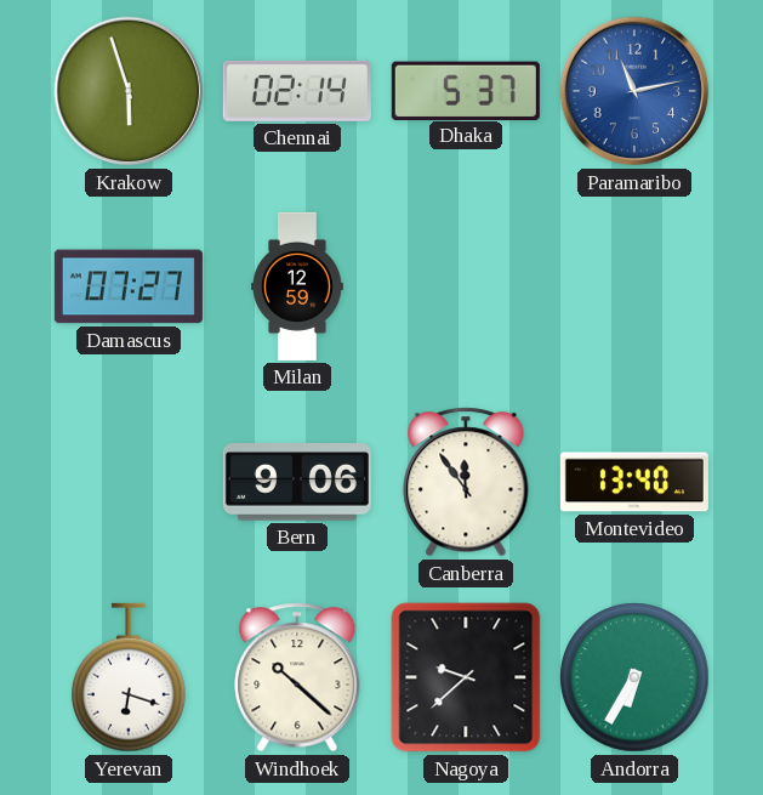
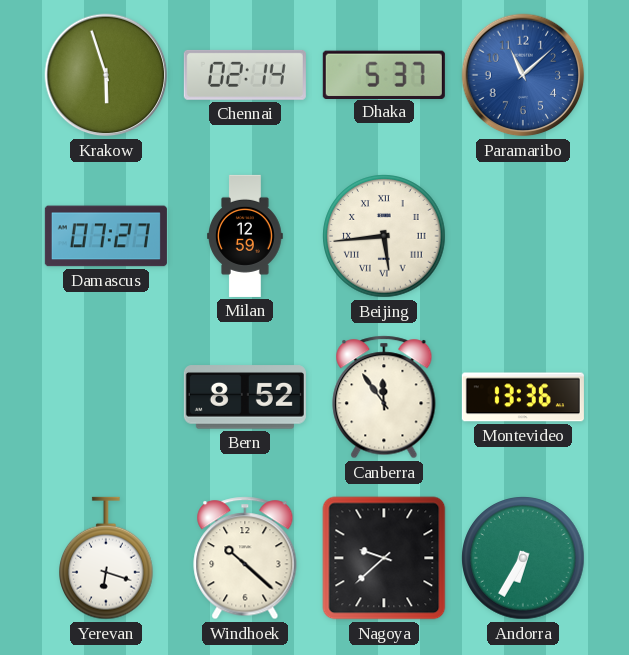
Paramaribo: 11:13 -> 11:08 (523, 75)
Beijing: none -> 5:44 (384, 236)
Bern: 9:06 -> 8:52 (245, 397)
Montevideo: 13:40 -> 13:36 (523, 397)
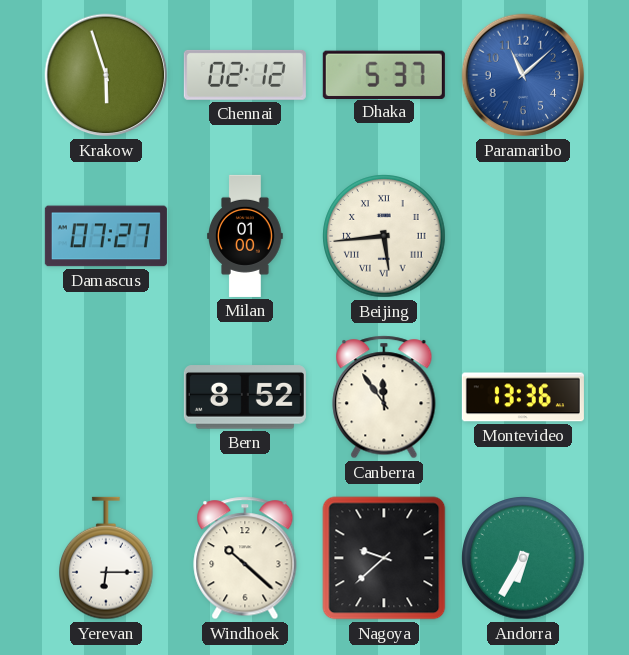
Chennai: 02:14 -> 02:12 (245, 75)
Milan: 12:59 -> 01:00 (246, 236)
Yerevan: 6:18 -> 6:15 (107, 558)
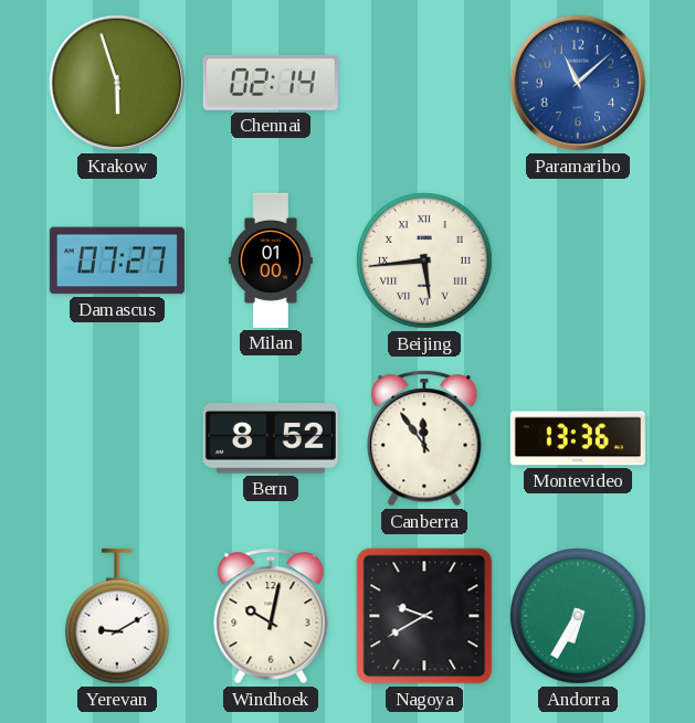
Chennai: 02:12 -> 02:14 (271, 83)
Dhaka: 5:37 -> none (384, 74)
Yerevan: 6:15 -> 9:10 (118, 616)
Windhoek: 10:22 -> 10:02 (271, 616)
Nagoya: 9:38 -> 9:40 (424, 616)
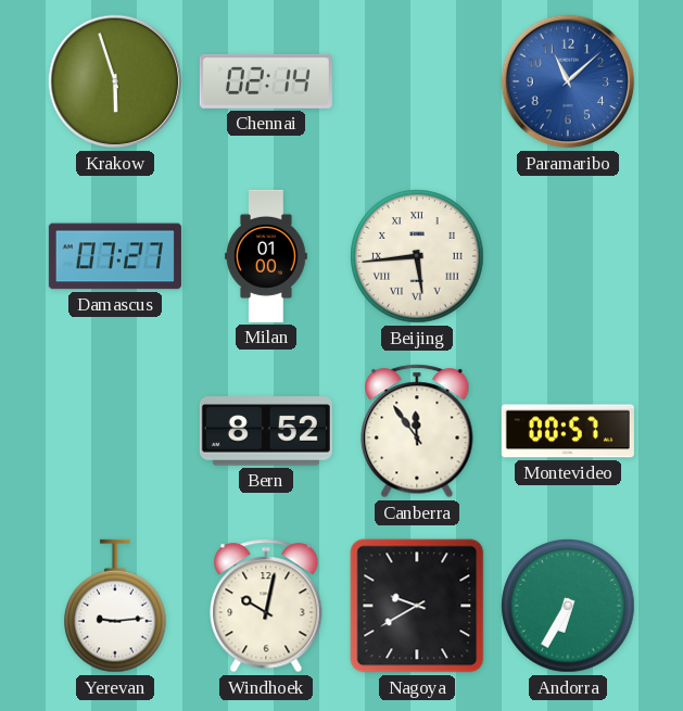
Montevideo: 13:36 -> 00:57 (568, 431)
Yerevan: 9:10 -> 9:14 (116, 606)
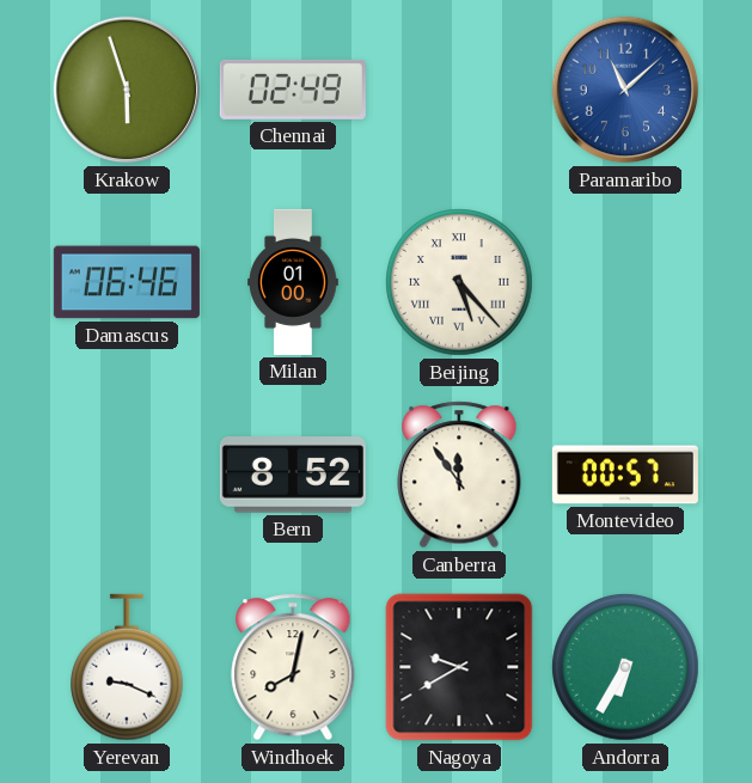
Chennai: 02:14 -> 02:49 (293, 90)
Damascus: 07:27 -> 06:46 (127, 282)
Beijing: 5:44 -> 5:23 (459, 282)
Yerevan: 9:14 -> 9:19 (128, 667)
Windhoek: 10:02 -> 8:02 (293, 667)
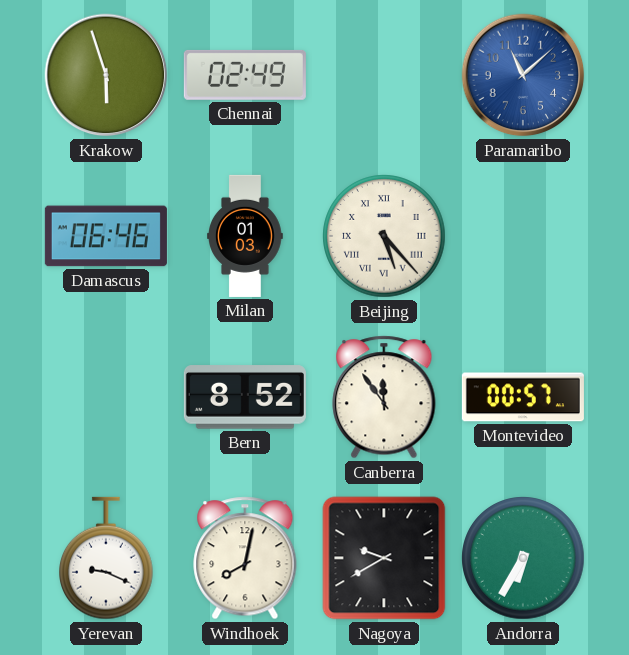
Milan: 01:00 -> 01:03 (246, 236)
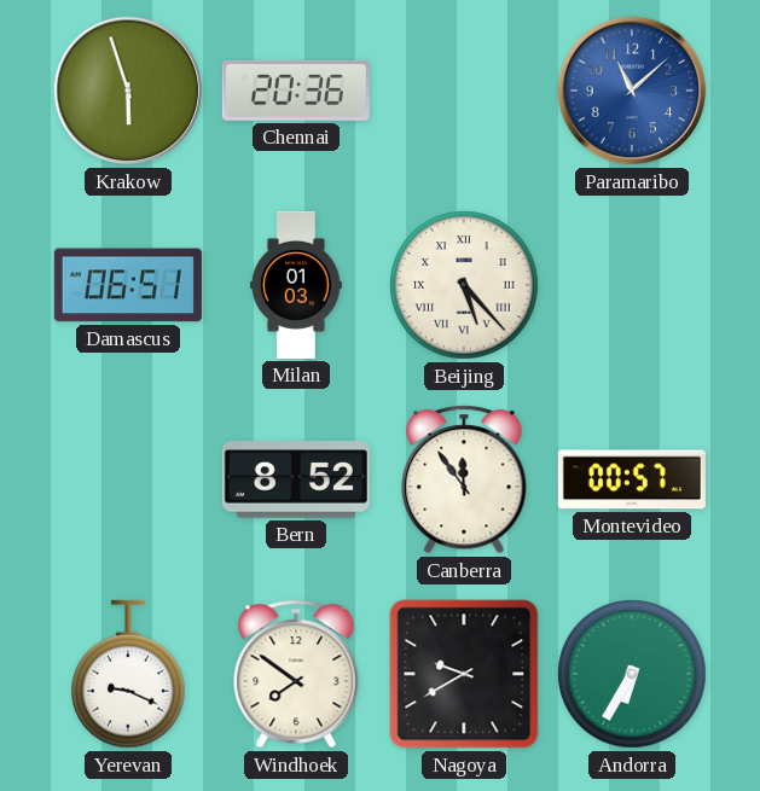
Chennai: 02:49 -> 20:36 (296, 91)
Damascus: 06:46 -> 06:51 (128, 285)
Windhoek: 8:02 -> 7:51 (296, 674)
